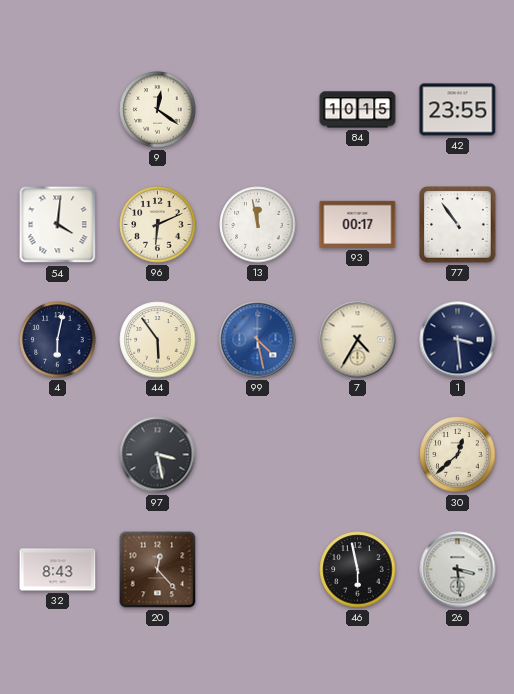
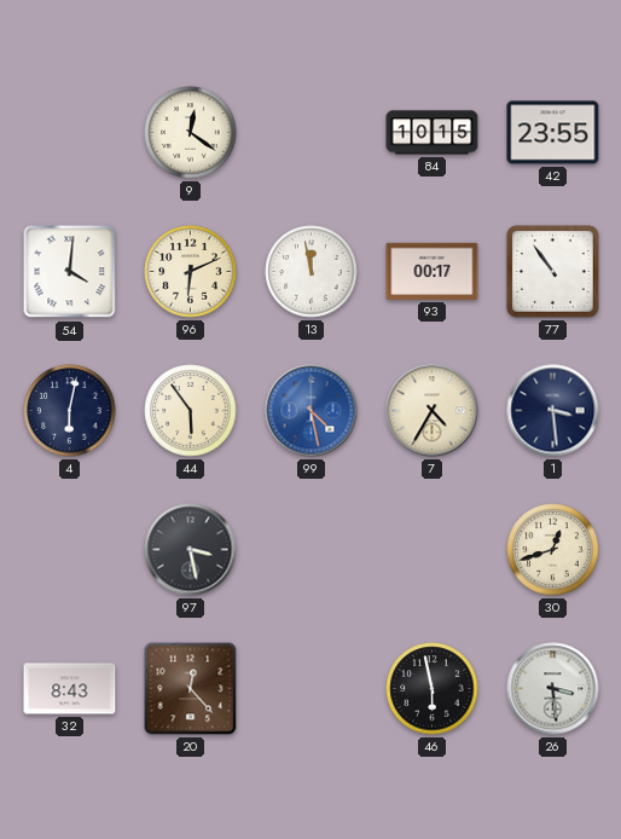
30: 12:38 -> 12:42 (553, 550)
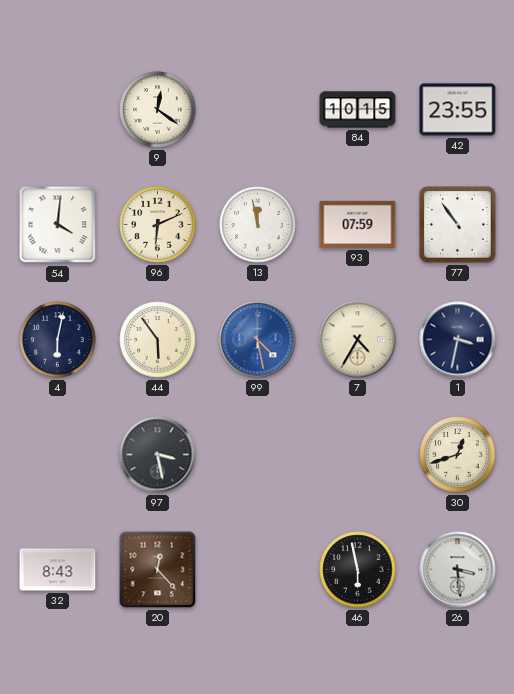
93: 00:17 -> 07:59 (358, 224)
1: 3:29 -> 3:32 (458, 340)
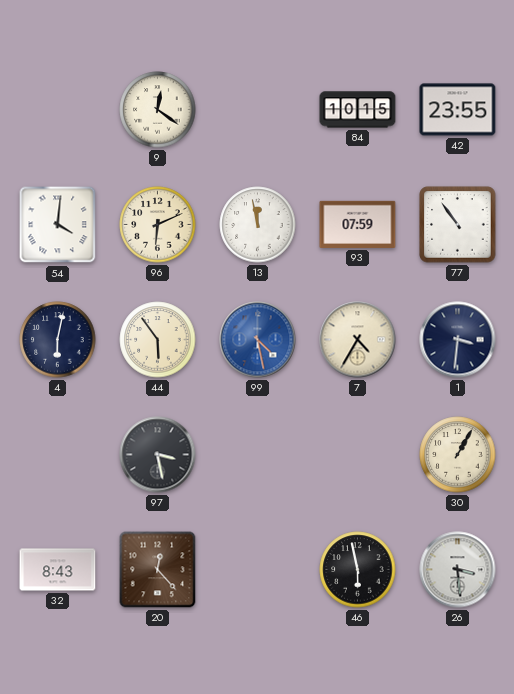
1: 3:32 -> 3:31 (458, 340)
30: 12:42 -> 1:05 (458, 455)
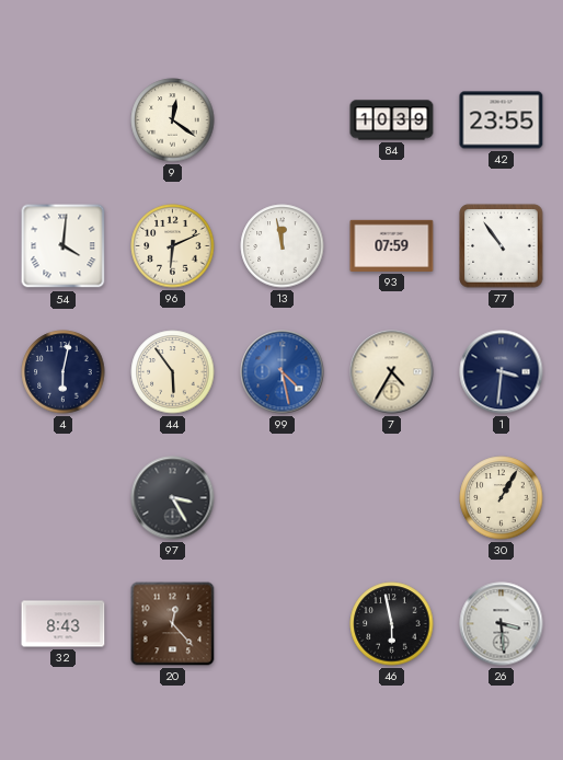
84: 10:15 -> 10:39 (392, 120)
97: 3:28 -> 3:25 (173, 498)
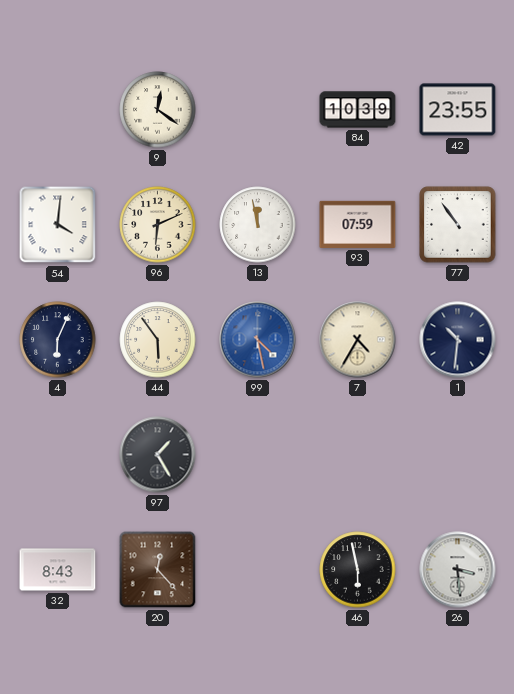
4: 6:02 -> 6:04 (58, 340)
1: 3:31 -> 10:31 (458, 340)
97: 3:25 -> 1:25 (158, 455)
30: 1:05 -> none (502, 498)
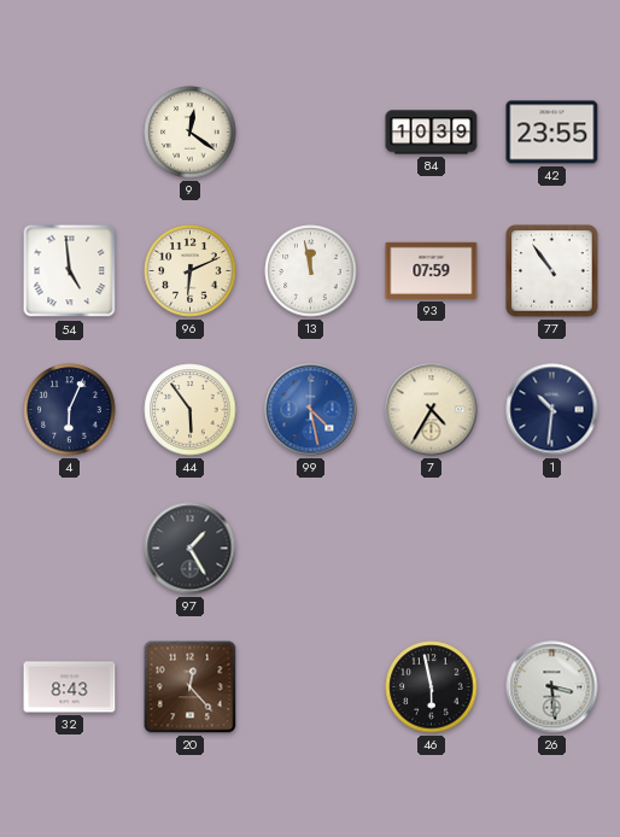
54: 4:01 -> 4:59 (70, 271)
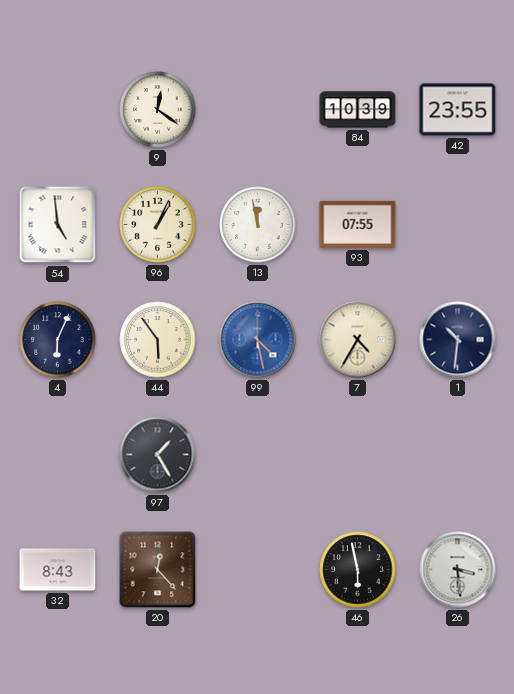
96: 6:11 -> 1:04 (158, 225)
93: 07:59 -> 07:55 (358, 224)
77: 10:54 -> none (552, 271)
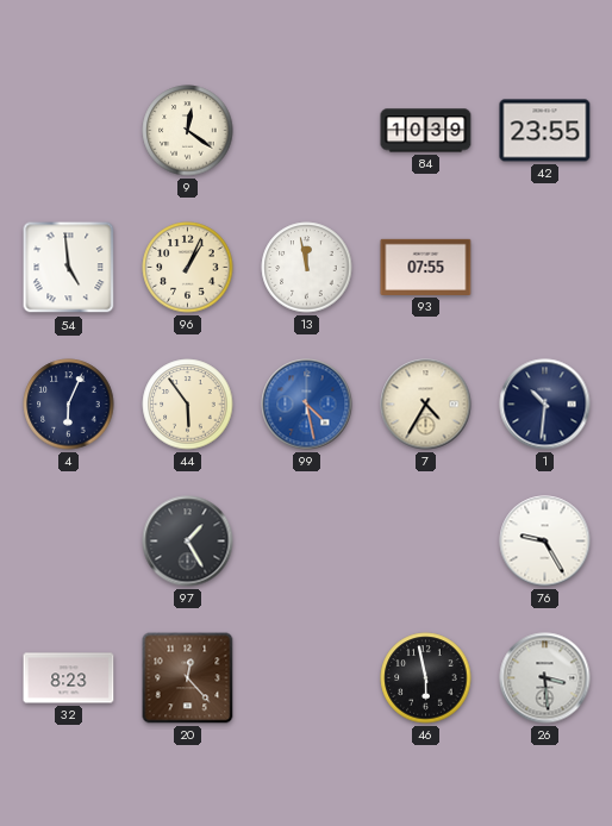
76: none -> 9:25 (545, 542)
32: 8:43 -> 8:23 (69, 678)
